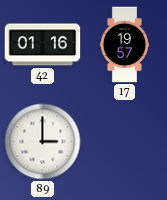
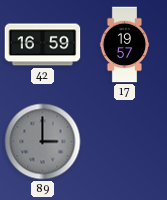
42: 01:16 -> 16:59 (43, 45)
89 dial: white -> grey (43, 142)
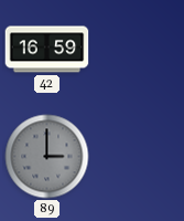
17: 19:57 -> none (125, 45)
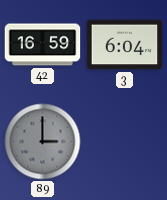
3: none -> 6:04 (125, 45)
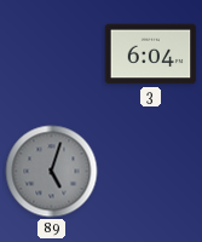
42: 16:59 -> none (43, 45)
89: 3:00 -> 5:03 (52, 172)
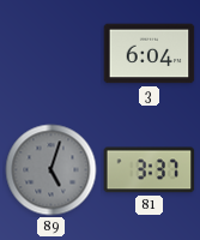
81: none -> 3:37 (150, 170)
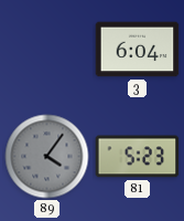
89: 5:03 -> 4:06 (47, 157)
81: 3:37 -> 5:23 (138, 157)
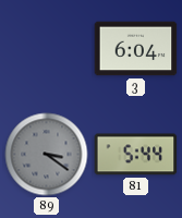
89: 4:06 -> 3:21 (47, 155)
81: 5:23 -> 5:44 (136, 155)
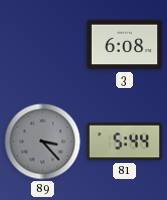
3: 6:04 -> 6:08 (125, 45)
89: 3:21 -> 3:23 (43, 142)
